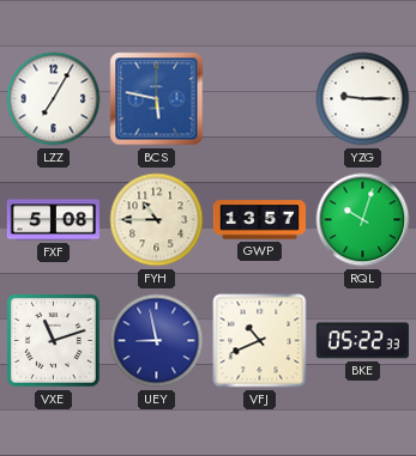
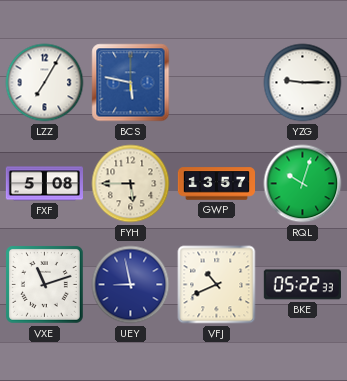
FYH: 10:45 -> 5:45 (131, 184)
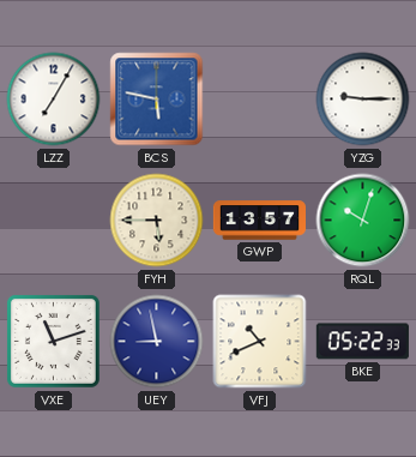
FXF: 5:08 -> none (44, 184)
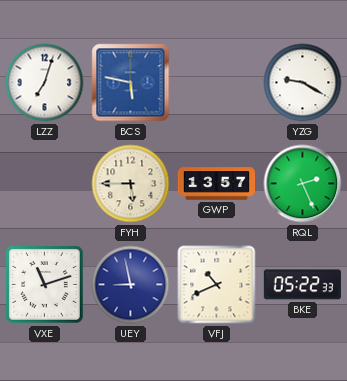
LZZ: 7:05 -> 7:03 (45, 83)
YZG: 9:15 -> 9:20 (303, 83)
RQL: 10:03 -> 2:26 (303, 184)
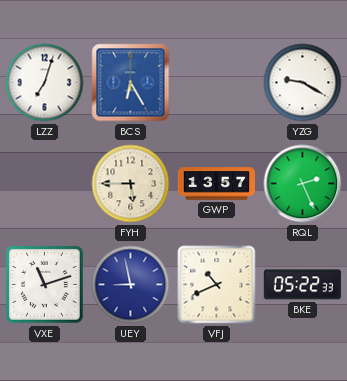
BCS: 5:47 -> 6:25 (131, 83)
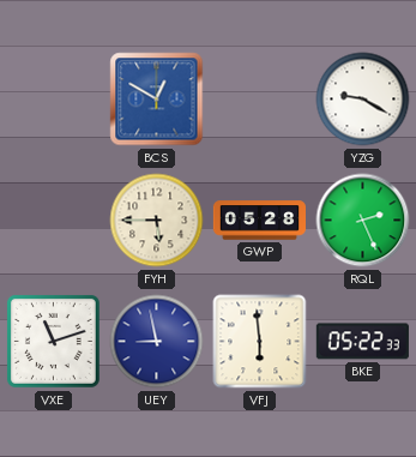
LZZ: 7:03 -> none (45, 83)
BCS: 6:25 -> 12:50 (157, 100)
GWP: 13:57 -> 05:28 (259, 221)
VFJ: 10:41 -> 5:59 (260, 342)
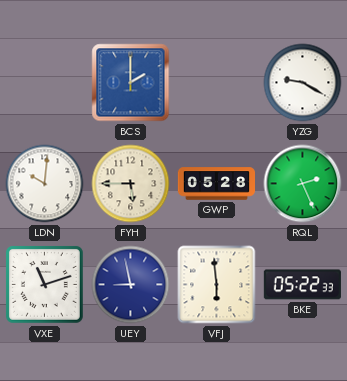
BCS: 12:50 -> 2:00 (131, 83)
LDN: none -> 10:01 (45, 184)
